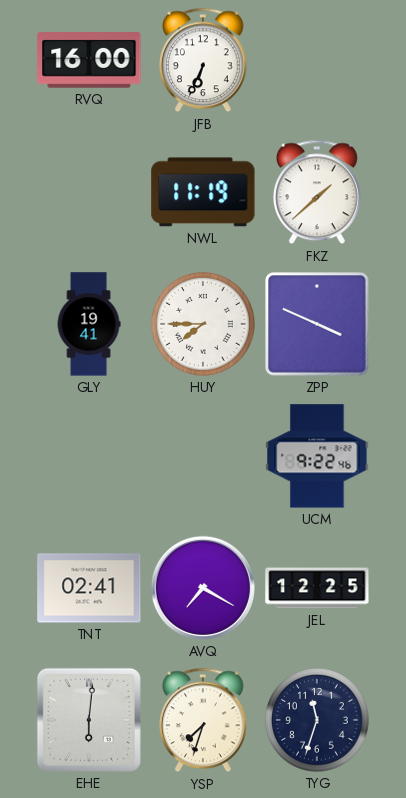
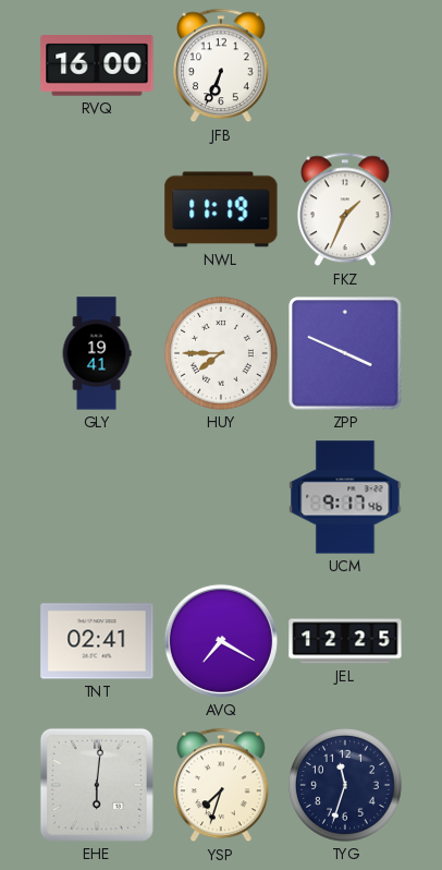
FKZ: 1:38 -> 1:34 (346, 209)
UCM: 9:22 -> 9:17 (345, 497)
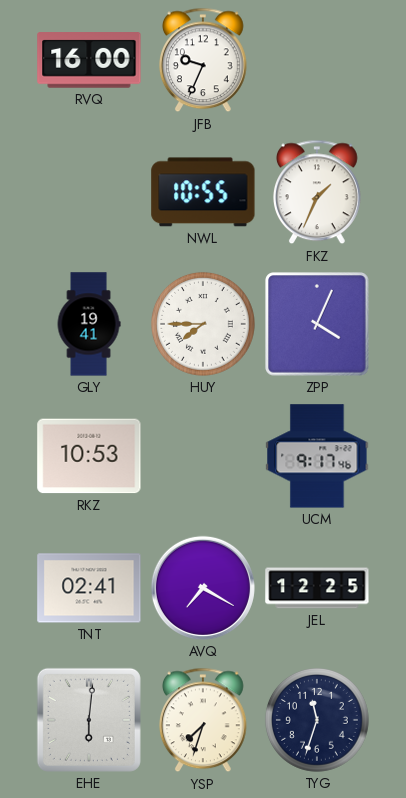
JFB: 6:34 -> 9:34 (204, 60)
NWL: 11:19 -> 10:55 (203, 192)
ZPP: 3:49 -> 4:04 (317, 324)
RKZ: none -> 10:53 (89, 456)
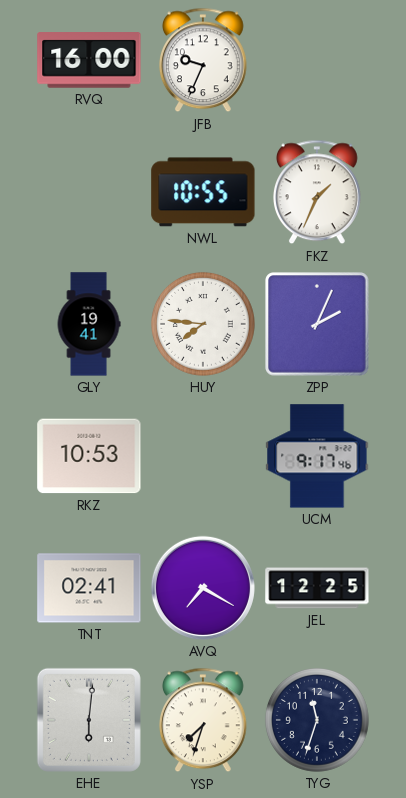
HUY: 7:45 -> 7:46 (203, 324)
ZPP: 4:04 -> 2:04 (317, 324)
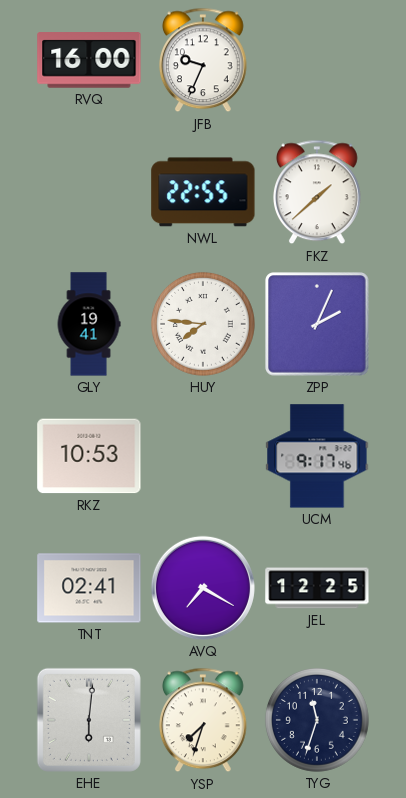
NWL: 10:55 -> 22:55 (203, 192)
FKZ: 1:34 -> 1:38 (318, 192)
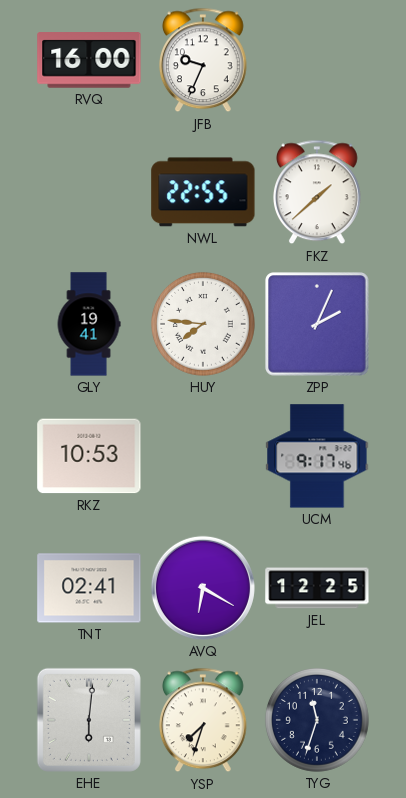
AVQ: 7:20 -> 6:20 (203, 588)
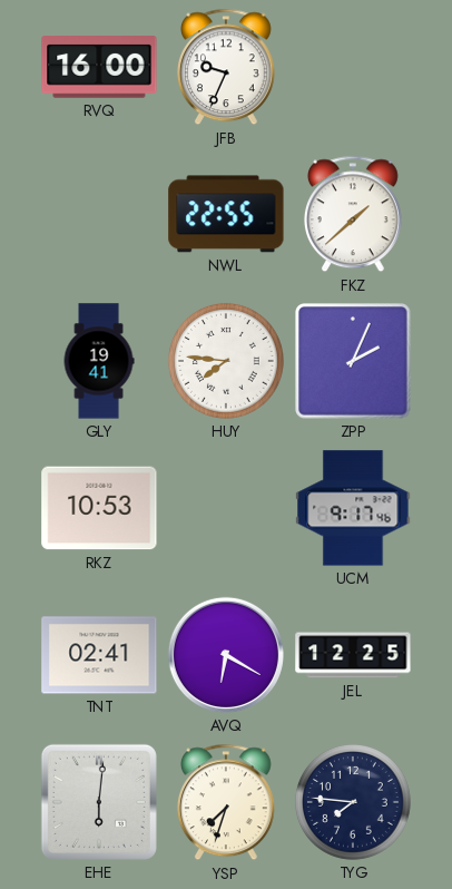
TYG: 11:33 -> 7:46 (353, 802)
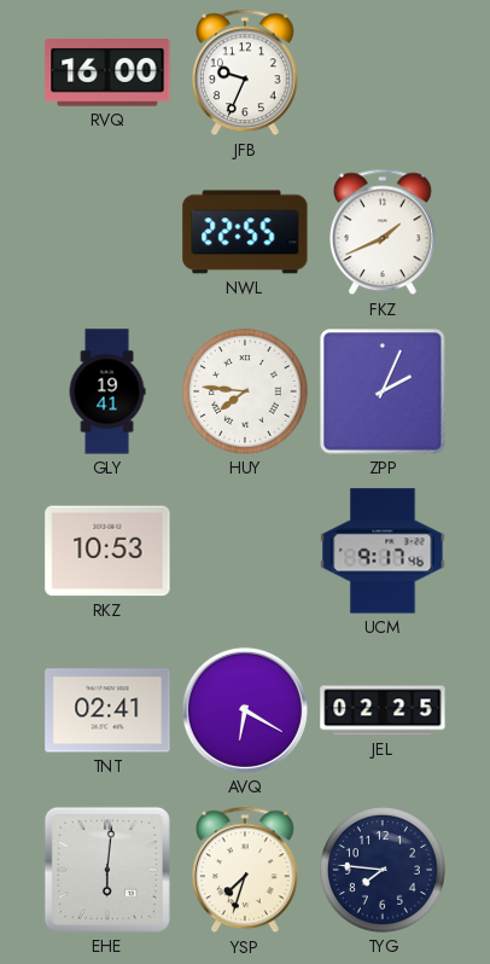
FKZ: 1:38 -> 1:41 (384, 232)
JEL: 12:25 -> 02:25 (383, 710)
